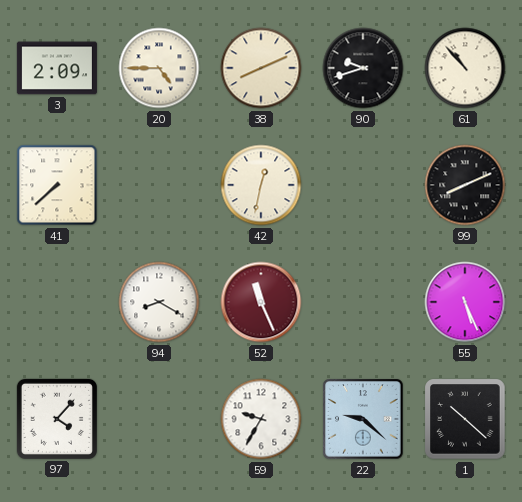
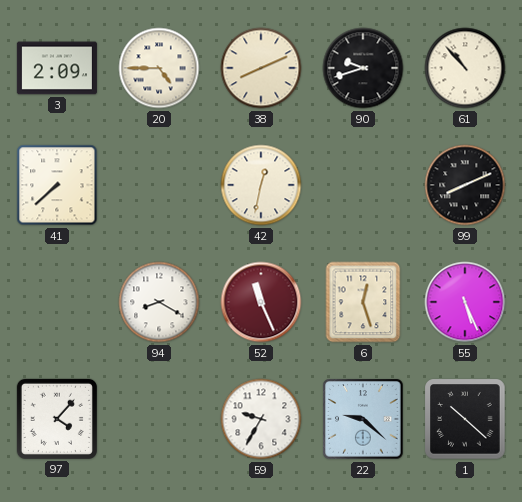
6: none -> 12:27 (363, 302)
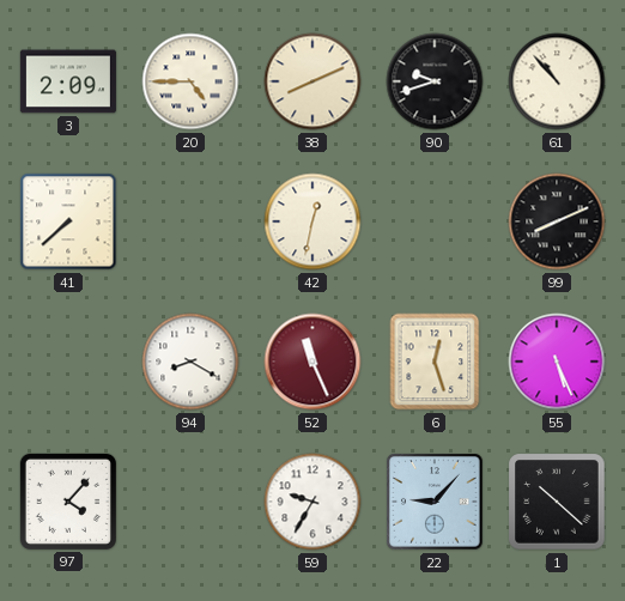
22: 9:22 -> 9:07 (435, 502)
